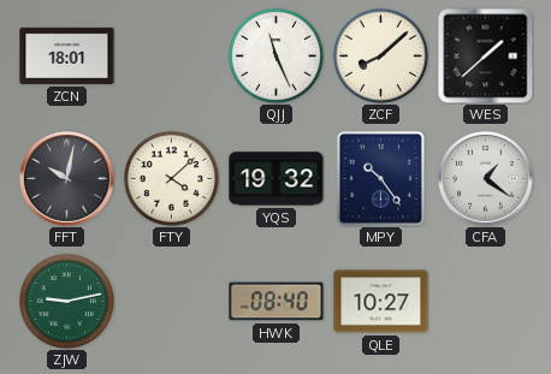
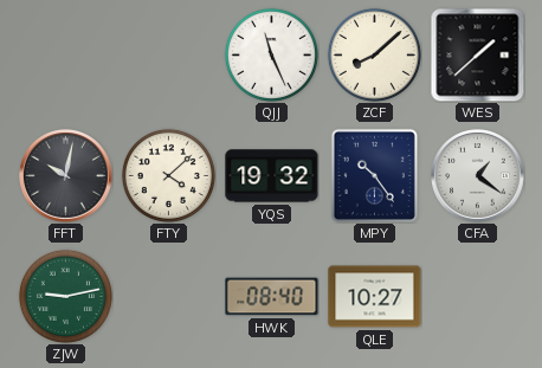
ZCN: 18:01 -> none (67, 55)
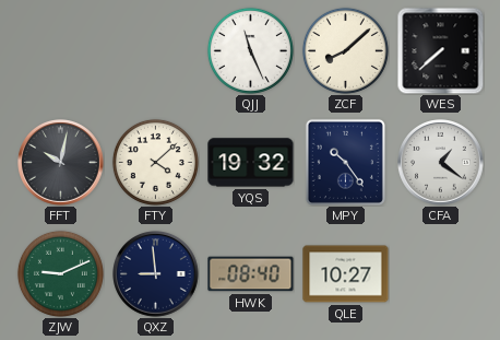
WES: 1:38 -> 7:38 (440, 50)
ZJW: 9:13 -> 9:11 (60, 273)
QXZ: none -> 8:59 (156, 274)
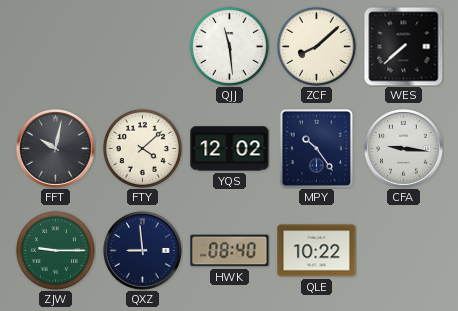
QJJ: 11:26 -> 11:29 (229, 46)
YQS: 19:32 -> 12:02 (230, 149)
CFA: 1:21 -> 9:16 (404, 149)
ZJW: 9:11 -> 9:15 (55, 250)
QLE: 10:27 -> 10:22 (317, 251)
